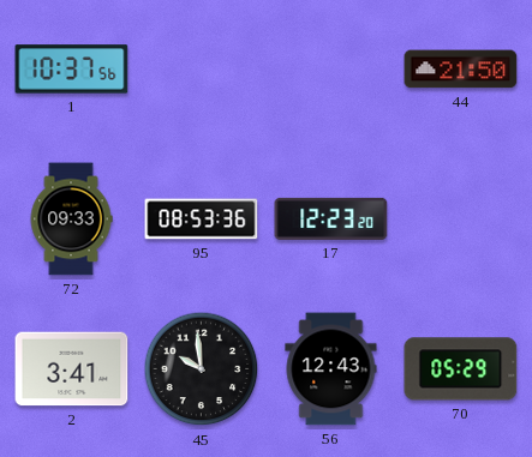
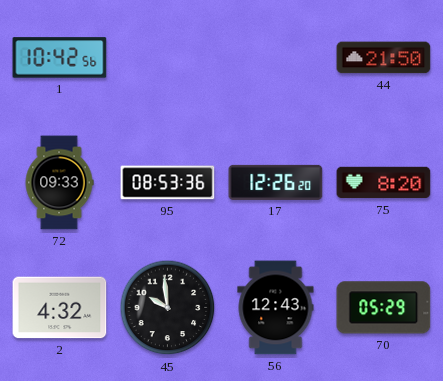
1: 10:37 -> 10:42 (60, 58)
17: 12:23 -> 12:26 (276, 182)
75: none -> 8:20 (384, 183)
2: 3:41 -> 4:32 (60, 308)
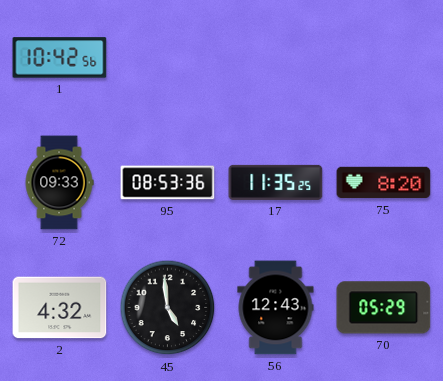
44: 21:50 -> none (384, 58)
17: 12:26 -> 11:35 (276, 182)
45: 9:59 -> 4:59 (168, 308)
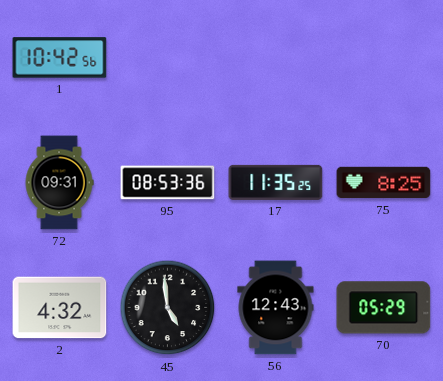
72: 09:33 -> 09:31 (59, 183)
75: 8:20 -> 8:25 (384, 183)
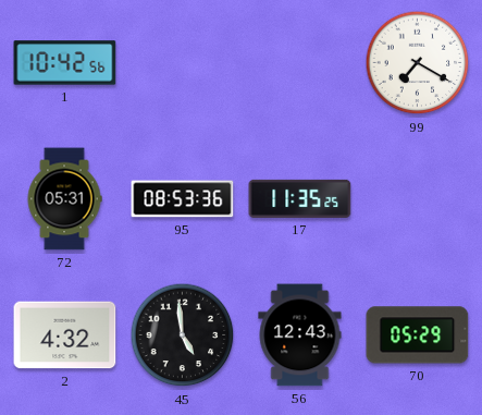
99: none -> 7:20 (418, 63)
72: 09:31 -> 05:31 (64, 199)
75: 8:25 -> none (384, 183)
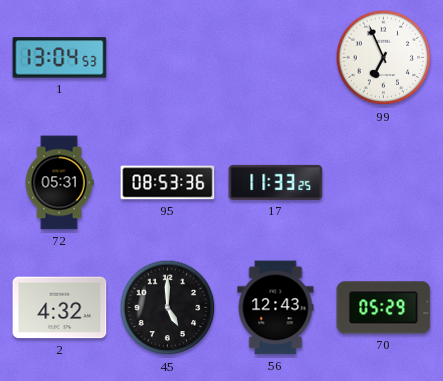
1: 10:42 -> 13:04 (60, 58)
99: 7:20 -> 6:56 (384, 58)
17: 11:35 -> 11:33 (276, 182)
45: 4:59 -> 5:00 (168, 308)
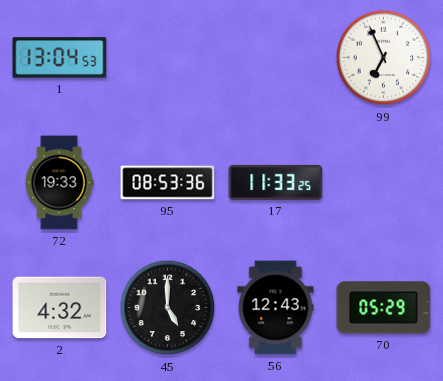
72: 05:31 -> 19:33 (59, 183)
